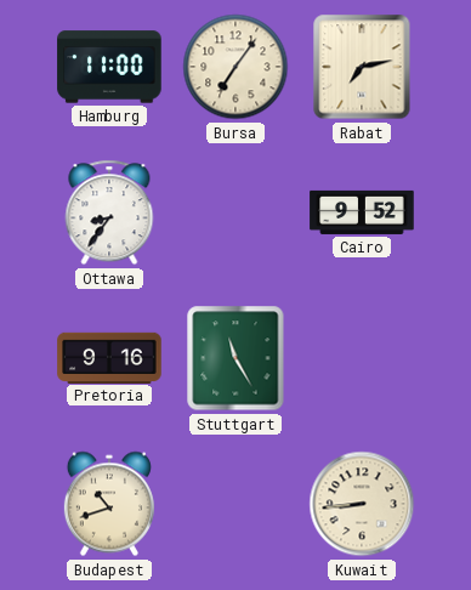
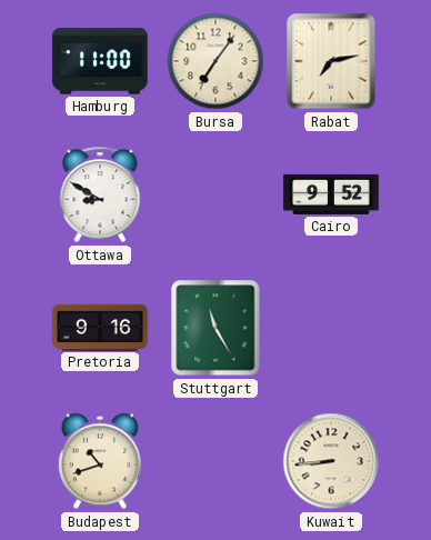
Ottawa: 8:36 -> 8:50 (100, 194)
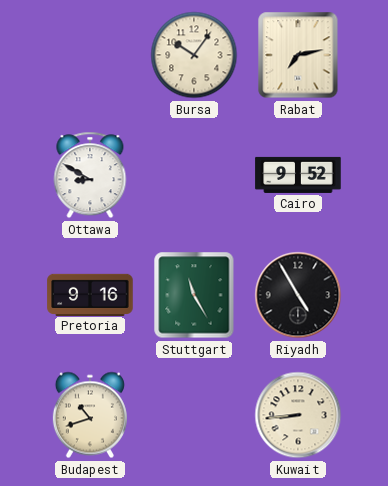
Hamburg: 11:00 -> none (100, 61)
Bursa: 7:06 -> 10:06 (194, 55)
Riyadh: none -> 4:55 (298, 295)
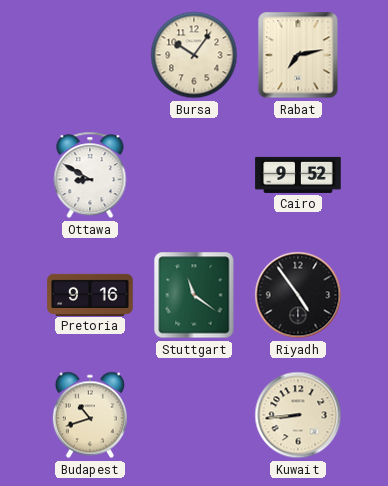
Stuttgart: 11:25 -> 11:21 (194, 295)
Riyadh: 4:55 -> 4:54 (298, 295)
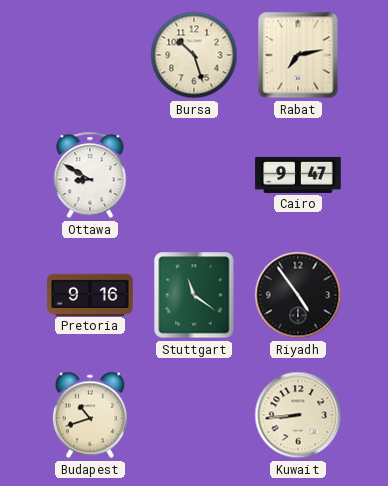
Bursa: 10:06 -> 10:27 (194, 55)
Cairo: 9:52 -> 9:47 (298, 175)
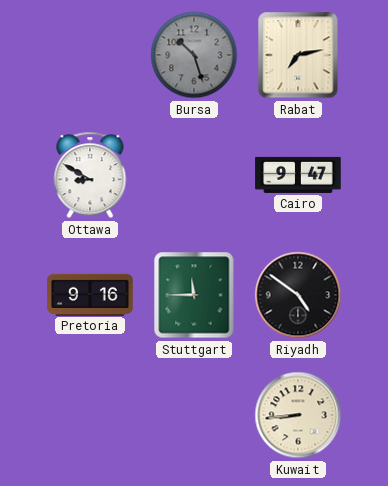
Bursa dial: cream -> grey (194, 55)
Stuttgart: 11:21 -> 11:45 (194, 295)
Riyadh: 4:54 -> 4:51 (298, 295)
Budapest: 10:42 -> none (90, 415)
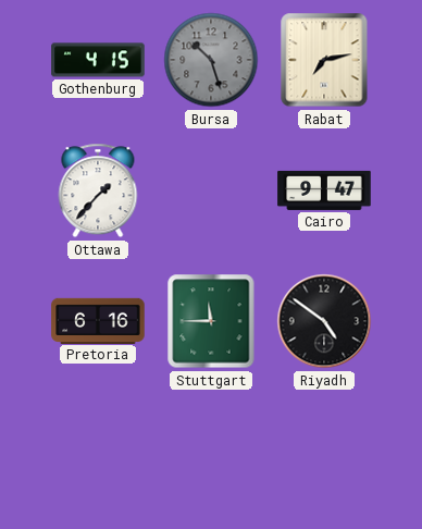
Gothenburg: none -> 4:15 (98, 60)
Ottawa: 8:50 -> 1:37 (98, 190)
Pretoria: 9:16 -> 6:16 (98, 320)
Kuwait: 8:44 -> none (298, 415)
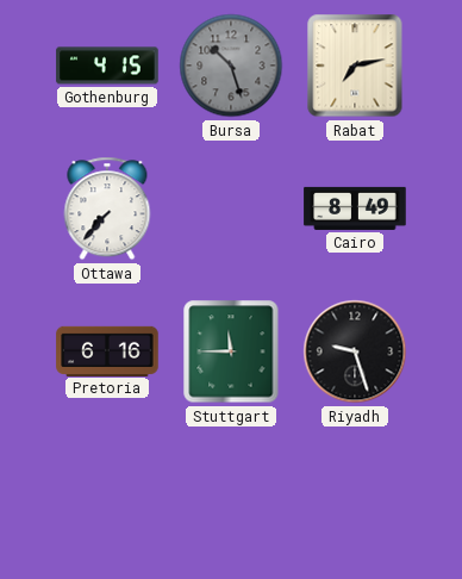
Ottawa: 1:37 -> 7:37 (107, 208)
Cairo: 9:47 -> 8:49 (355, 208)
Riyadh: 4:51 -> 9:27 (355, 351)
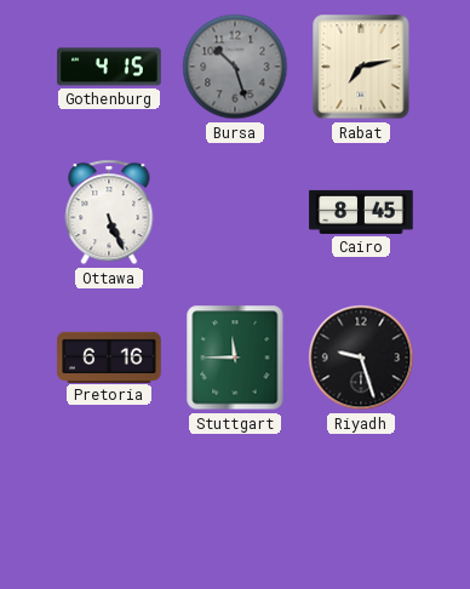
Ottawa: 7:37 -> 5:26 (109, 212)
Cairo: 8:49 -> 8:45 (361, 212)
